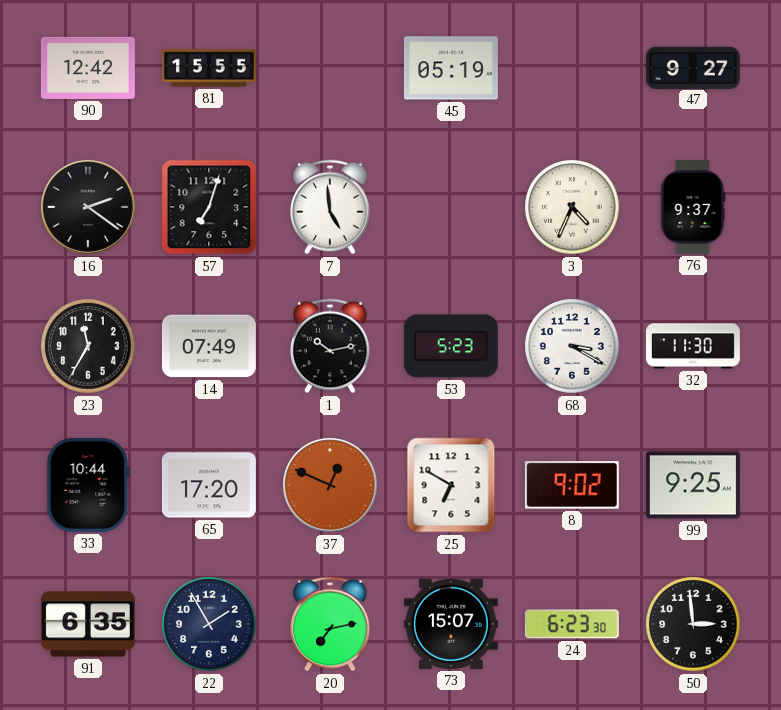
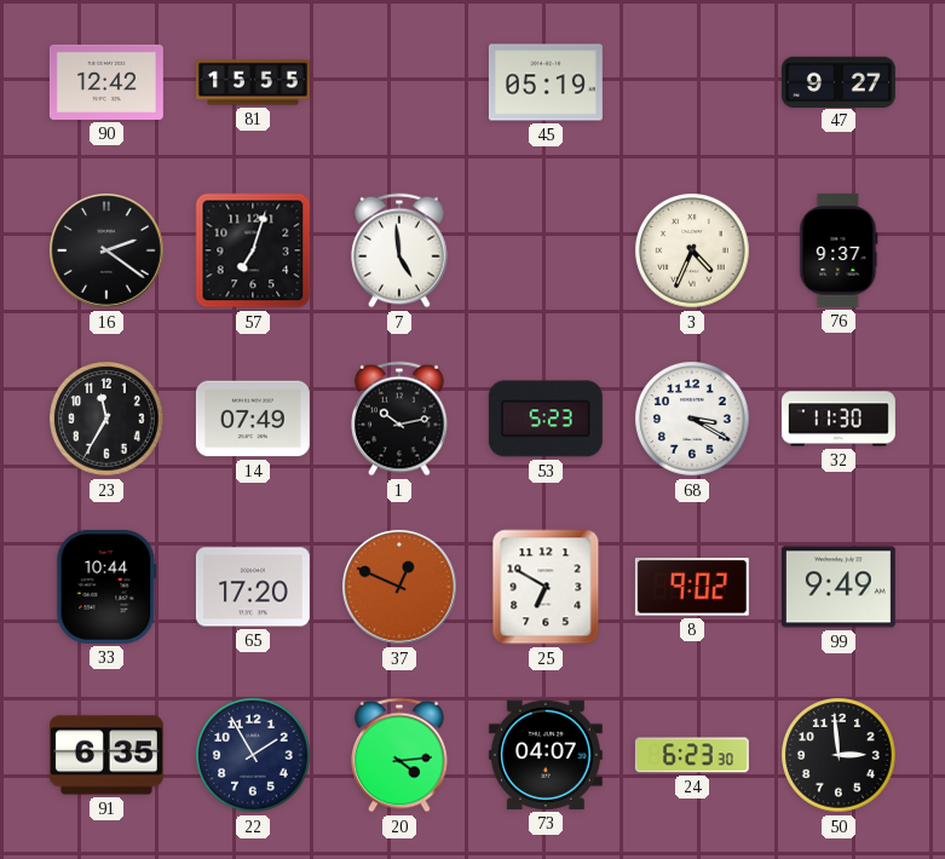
99: 9:25 -> 9:49 (839, 587)
20: 7:13 -> 4:14 (399, 755)
73: 15:07 -> 04:07 (546, 755)
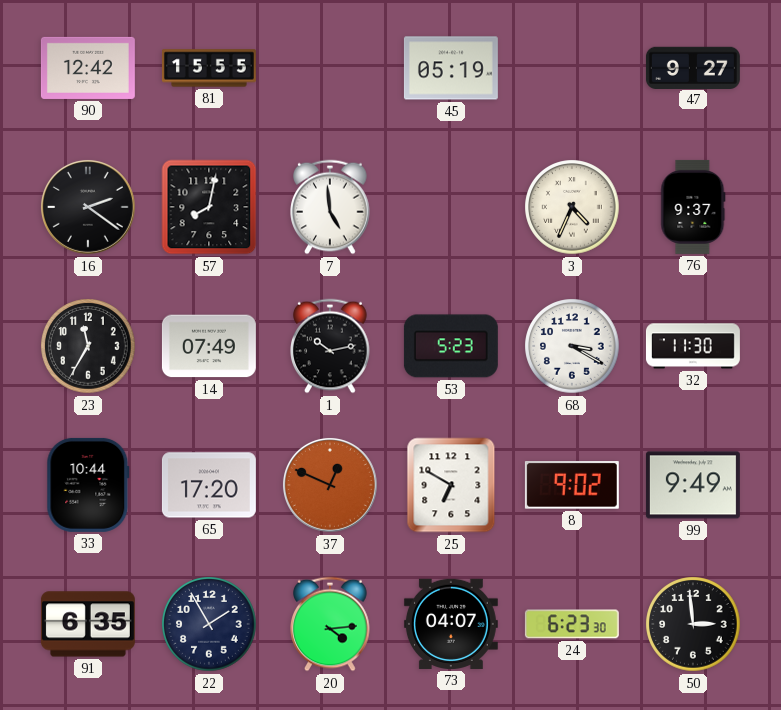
57: 7:03 -> 8:02 (209, 207)
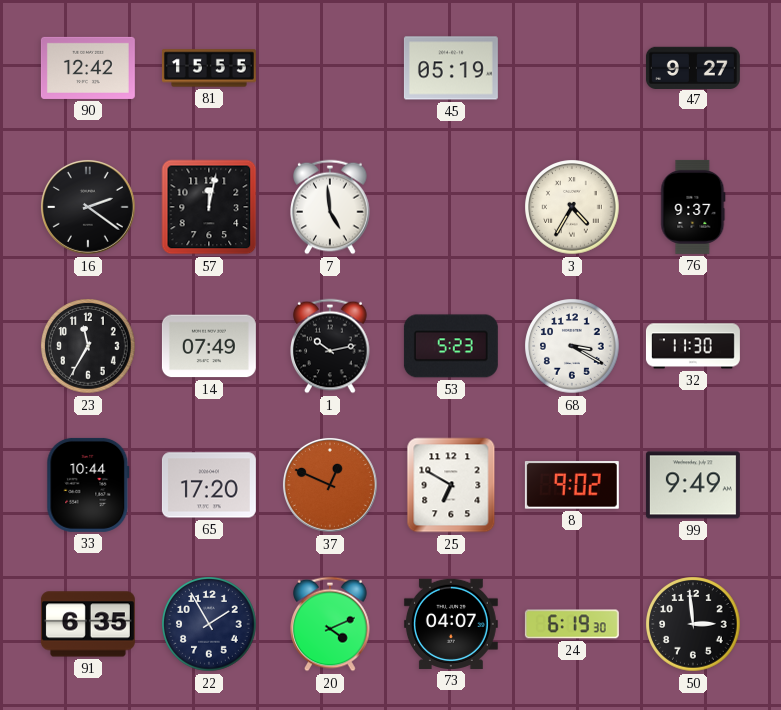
57: 8:02 -> 12:02 (209, 207)
3: 4:34 -> 4:35 (572, 207)
20: 4:14 -> 4:11 (330, 624)
24: 6:23 -> 6:19 (572, 624)
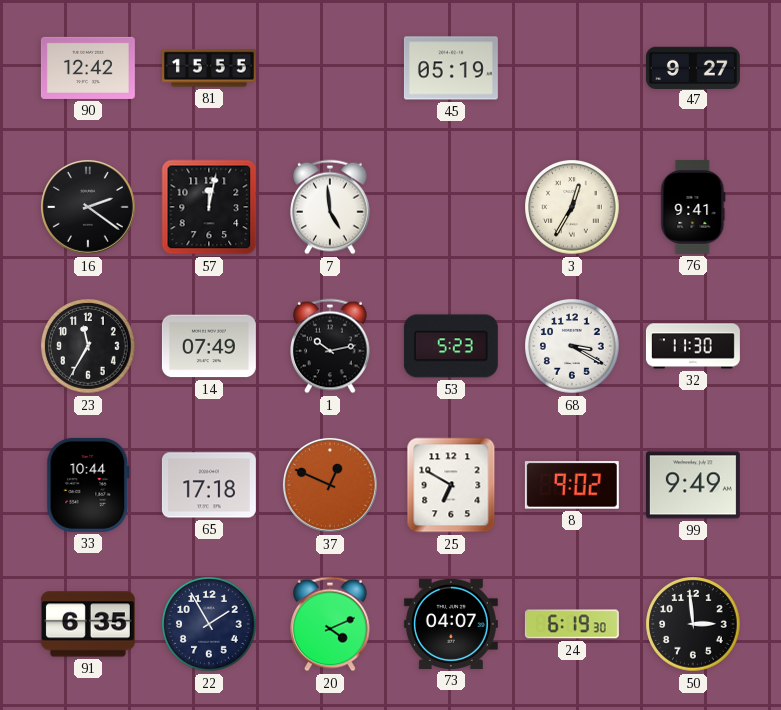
3: 4:35 -> 12:35 (572, 207)
76: 9:37 -> 9:41 (693, 207)
65: 17:20 -> 17:18 (209, 485)
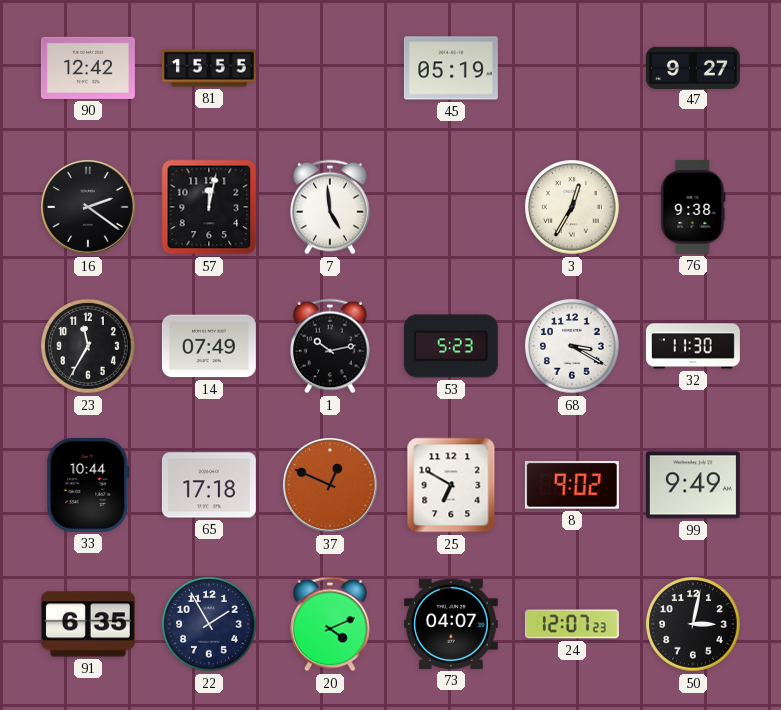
76: 9:41 -> 9:38 (693, 207)
24: 6:19 -> 12:07 (572, 624)
50: 2:59 -> 3:02 (693, 624)
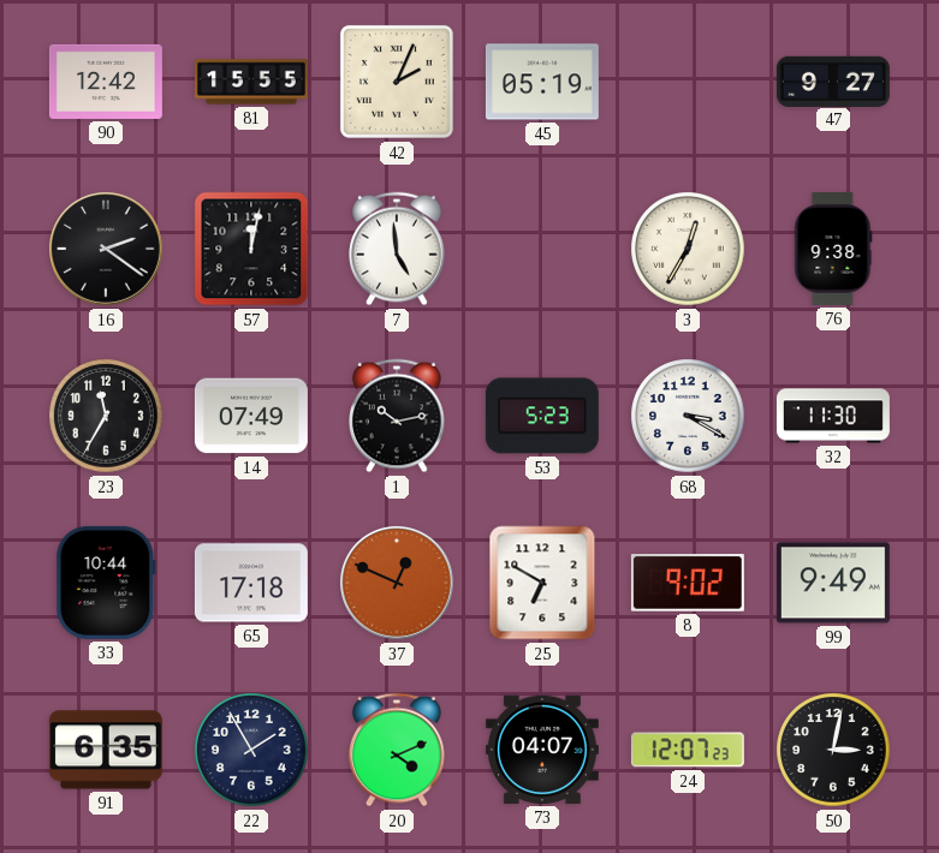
42: none -> 2:04 (397, 82)
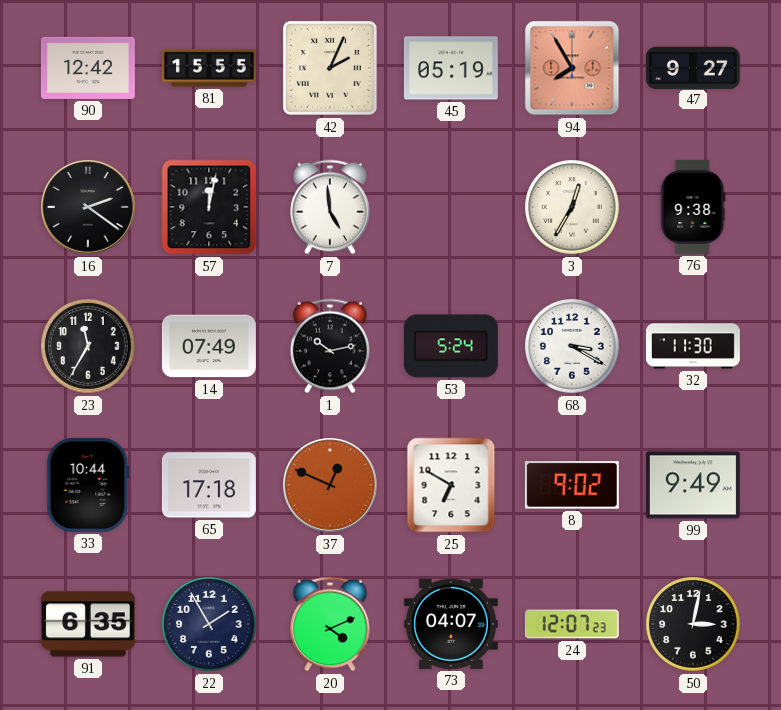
94: none -> 7:55 (572, 68)
53: 5:23 -> 5:24 (451, 346)
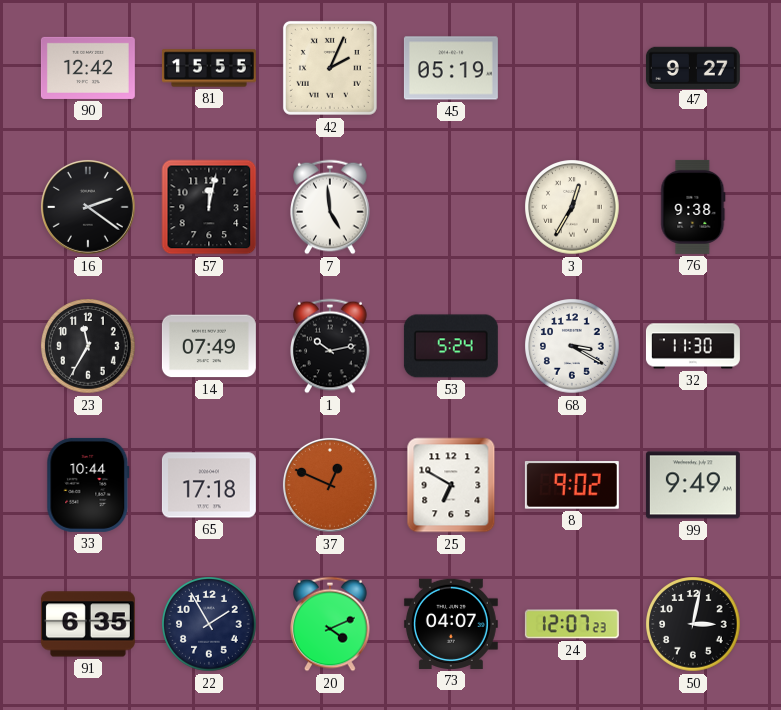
94: 7:55 -> none (572, 68)
